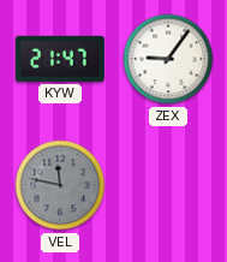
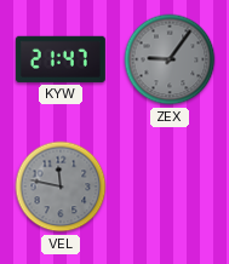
ZEX dial: white -> grey (170, 59)
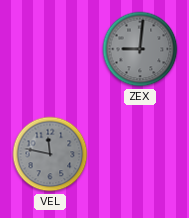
KYW: 21:47 -> none (61, 59)
ZEX: 9:06 -> 9:01 (140, 49)
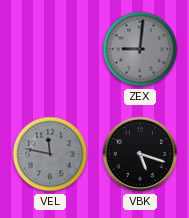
VBK: none -> 5:18 (140, 154)
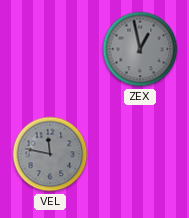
ZEX: 9:01 -> 12:58 (140, 49)
VBK: 5:18 -> none (140, 154)
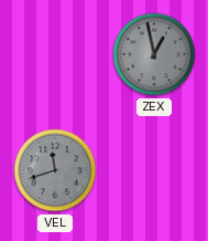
VEL: 11:47 -> 11:42 (55, 170)
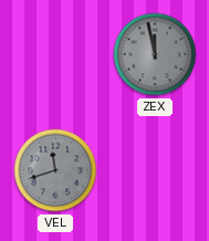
ZEX: 12:58 -> 11:58 (155, 54)
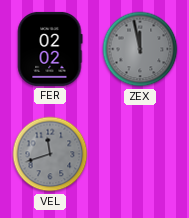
FER: none -> 02:02 (50, 49)
